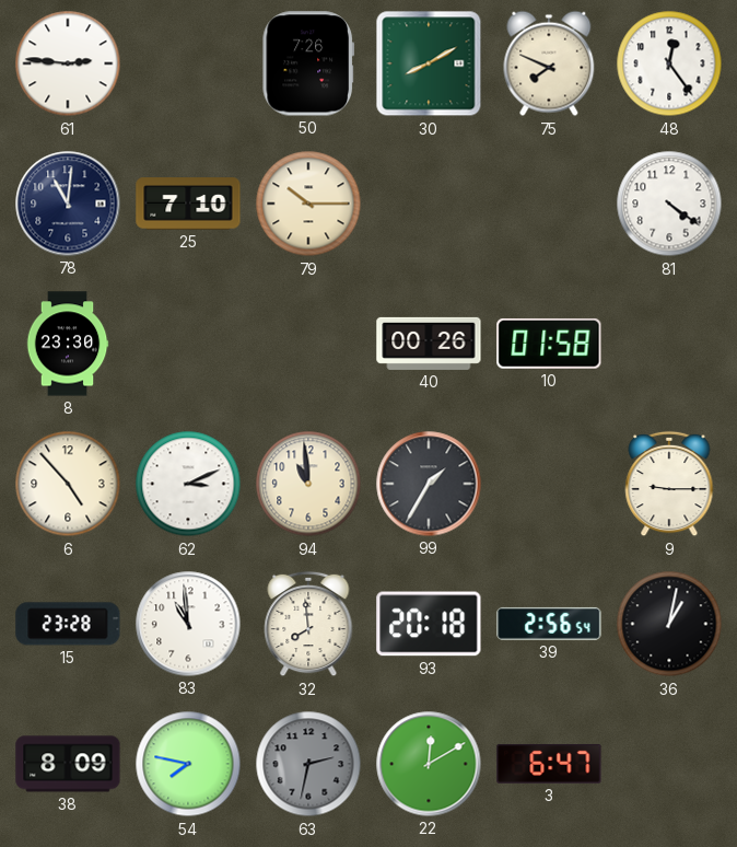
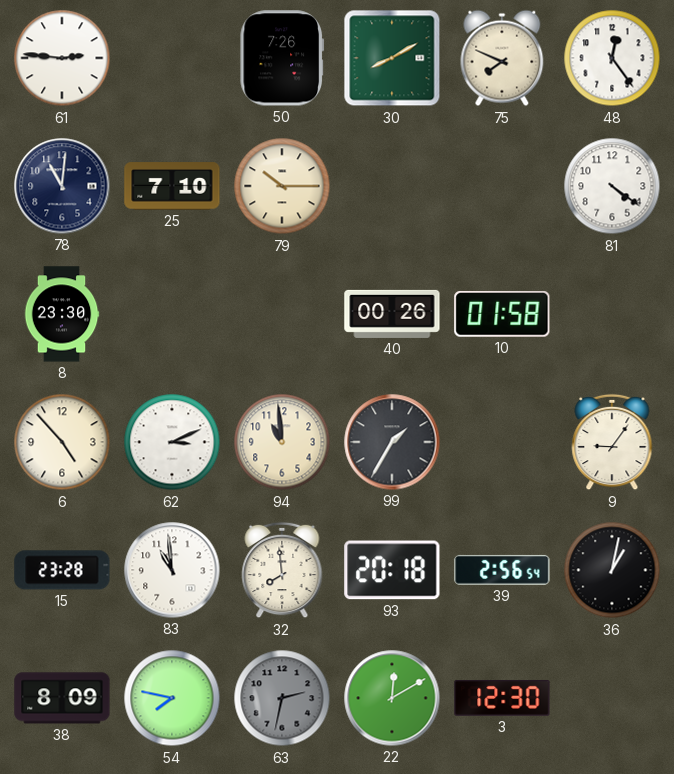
9: 9:15 -> 9:06 (612, 442)
3: 6:47 -> 12:30 (502, 698)
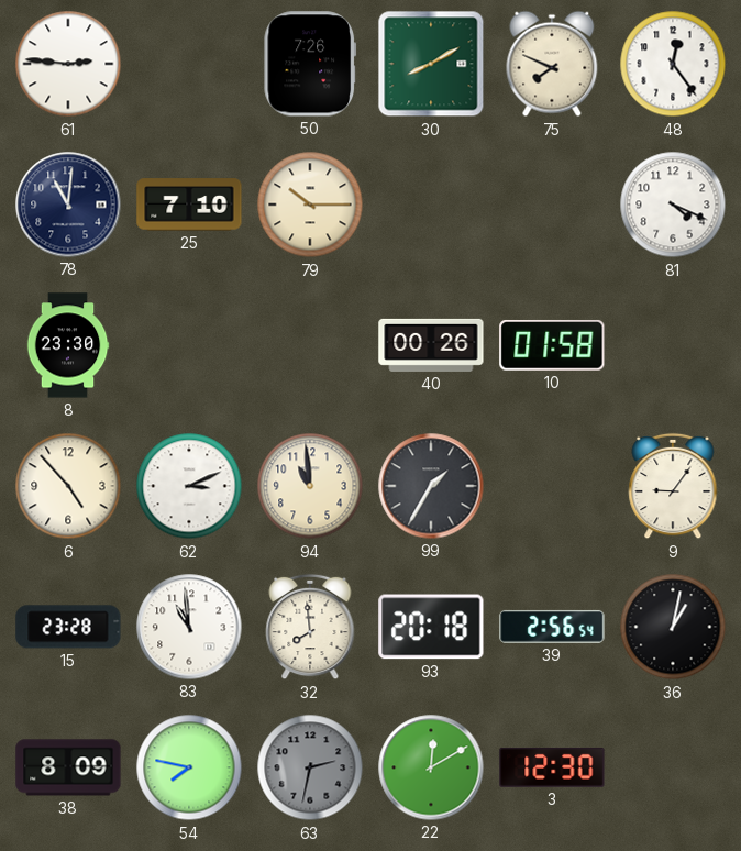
81: 4:21 -> 4:19 (673, 205)
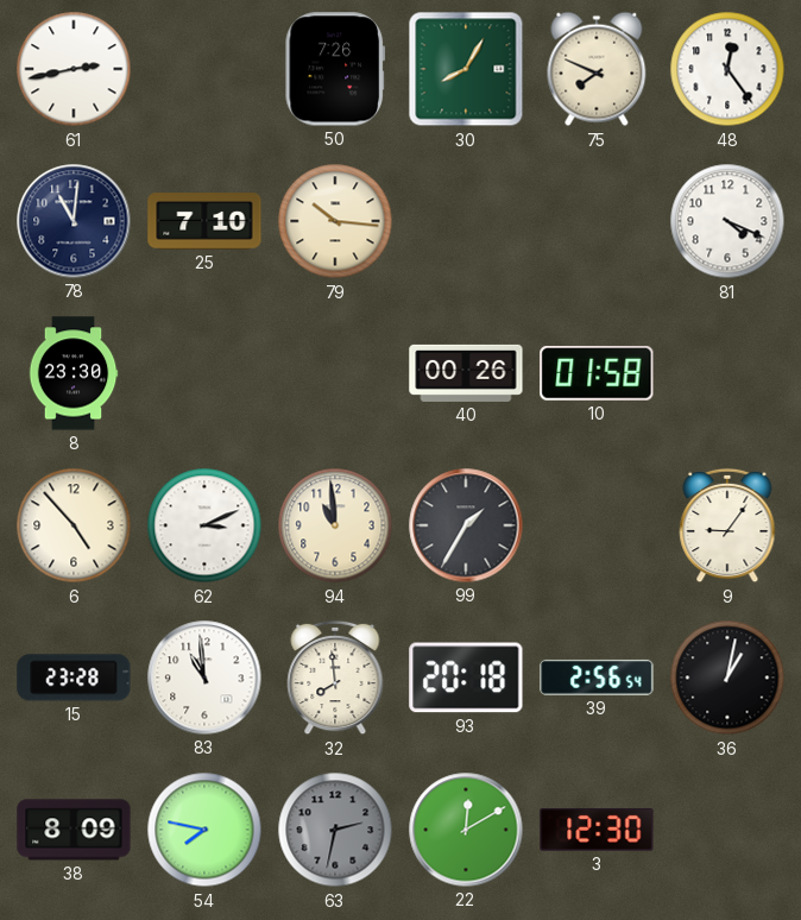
61: 2:46 -> 2:43 (74, 69)
30: 8:10 -> 8:05 (466, 69)
79: 10:15 -> 10:16 (335, 221)
